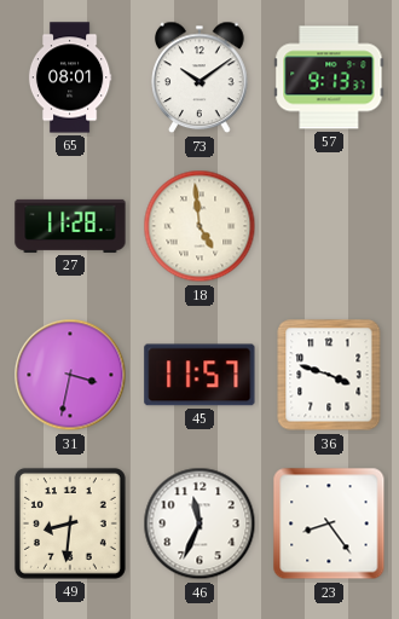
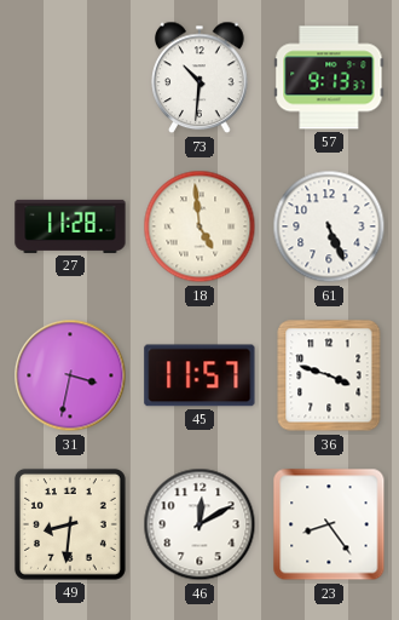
65: 08:01 -> none (70, 77)
73: 10:09 -> 10:31 (199, 77)
61: none -> 5:26 (329, 226)
46: 11:34 -> 12:10 (199, 524)
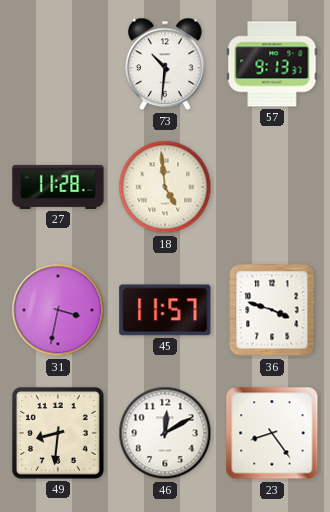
61: 5:26 -> none (329, 226)
